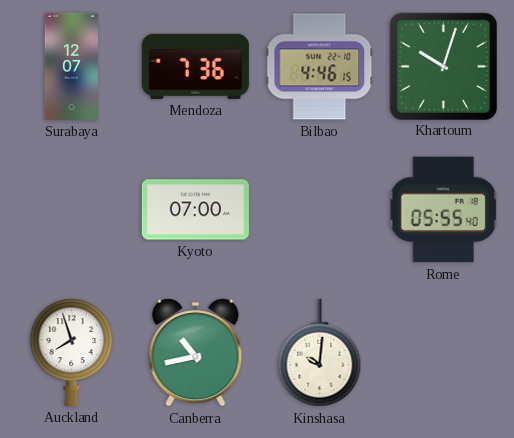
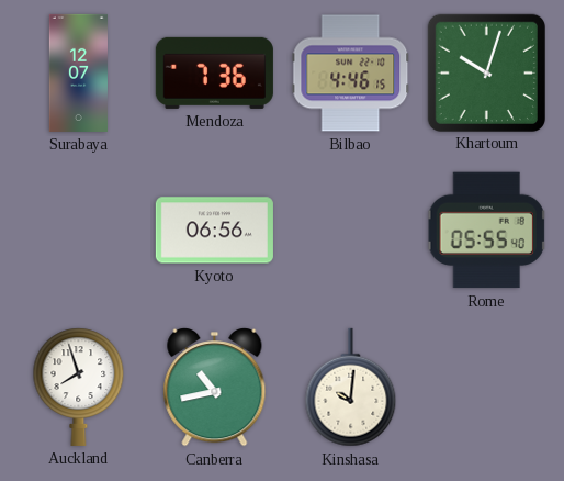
Kyoto: 07:00 -> 06:56 (214, 231)
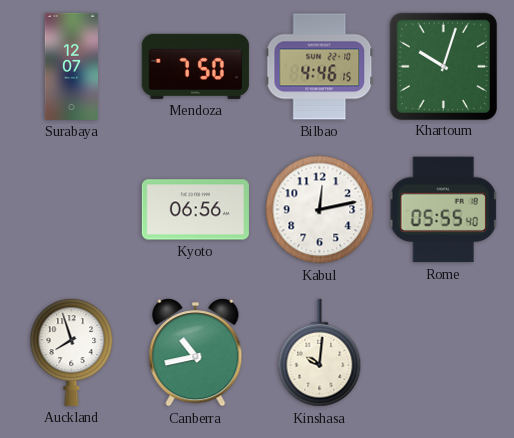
Mendoza: 7:36 -> 7:50 (195, 66)
Kabul: none -> 12:13 (320, 210)
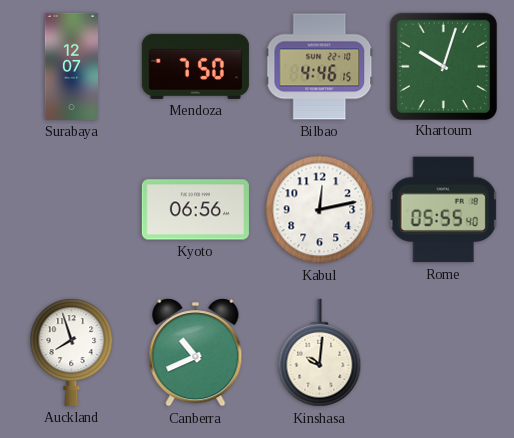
Canberra: 10:43 -> 10:41 (196, 353)
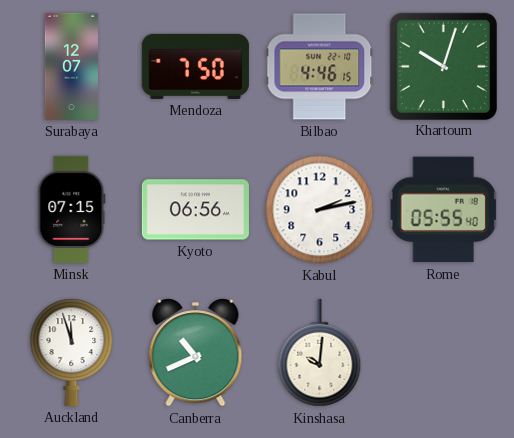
Minsk: none -> 07:15 (72, 209)
Kabul: 12:13 -> 2:13 (320, 210)
Auckland: 7:57 -> 11:57 (72, 352)
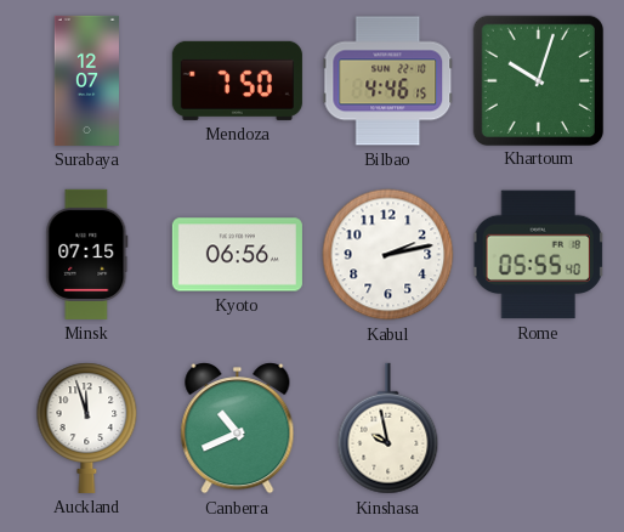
Kinshasa: 10:01 -> 9:58 (388, 429)
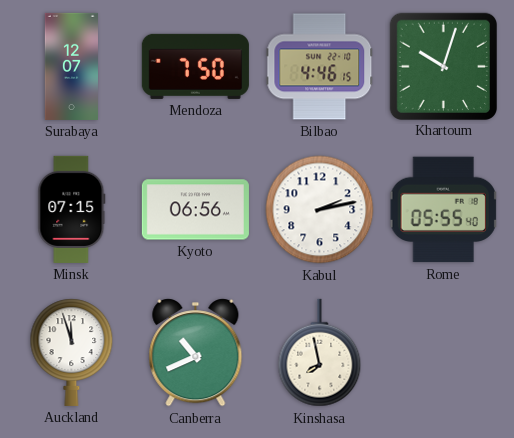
Kinshasa: 9:58 -> 7:58 (320, 353)
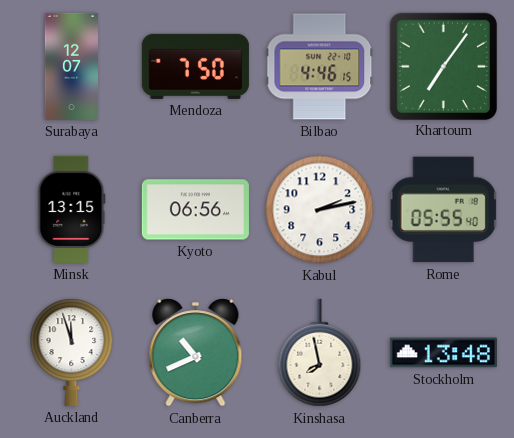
Khartoum: 10:03 -> 7:06 (443, 66)
Minsk: 07:15 -> 13:15 (72, 209)
Stockholm: none -> 13:48 (443, 353)
